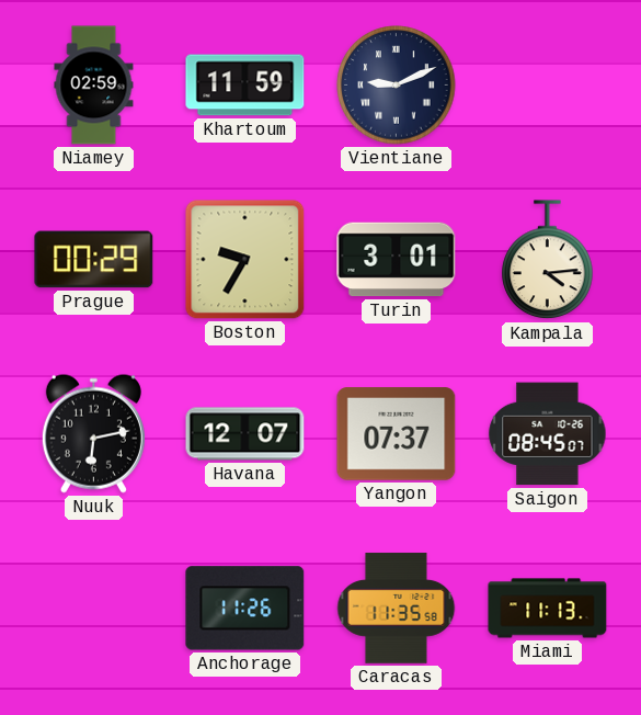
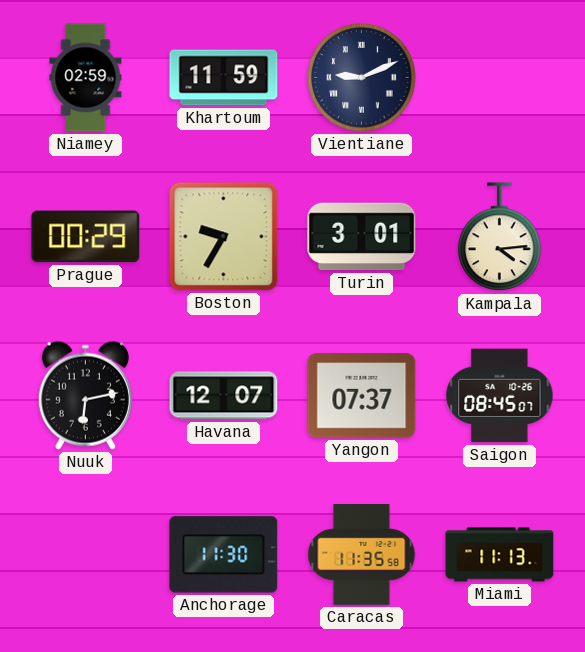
Anchorage: 11:26 -> 11:30 (224, 555)
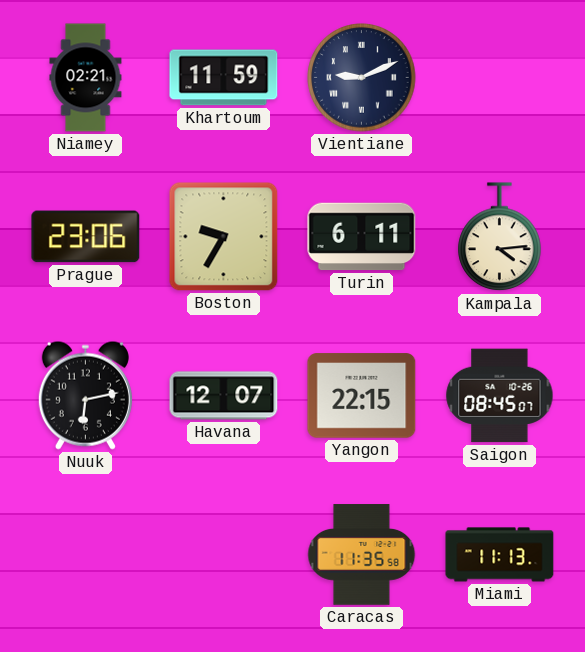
Niamey: 02:59 -> 02:21 (86, 78)
Prague: 00:29 -> 23:06 (86, 237)
Turin: 3:01 -> 6:11 (362, 237)
Yangon: 07:37 -> 22:15 (362, 396)
Anchorage: 11:30 -> none (224, 555)
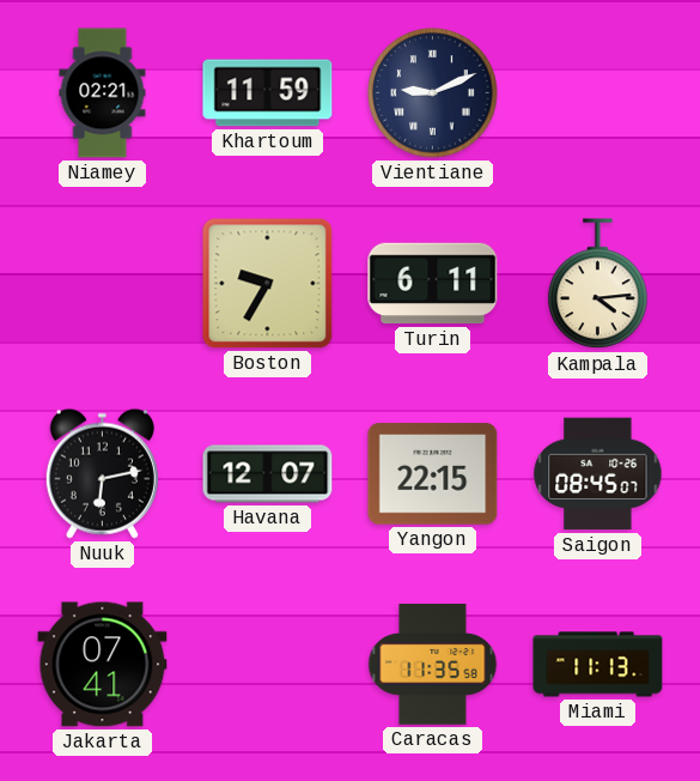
Prague: 23:06 -> none (86, 237)
Jakarta: none -> 07:41 (103, 665)
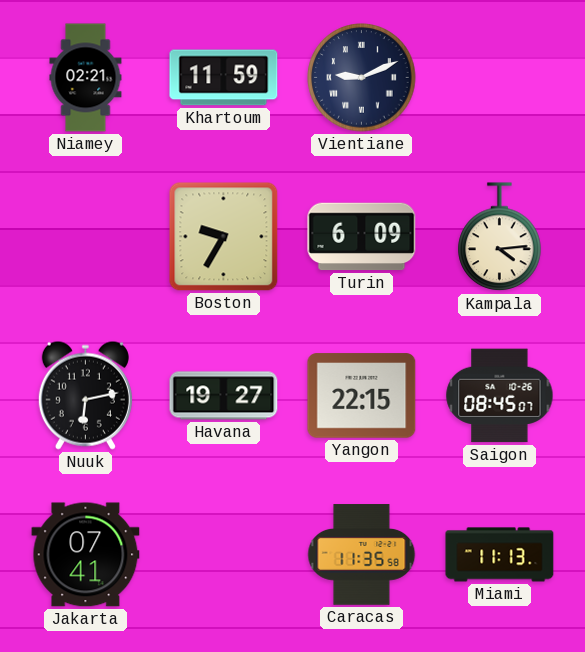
Turin: 6:11 -> 6:09 (362, 237)
Havana: 12:07 -> 19:27 (224, 396)
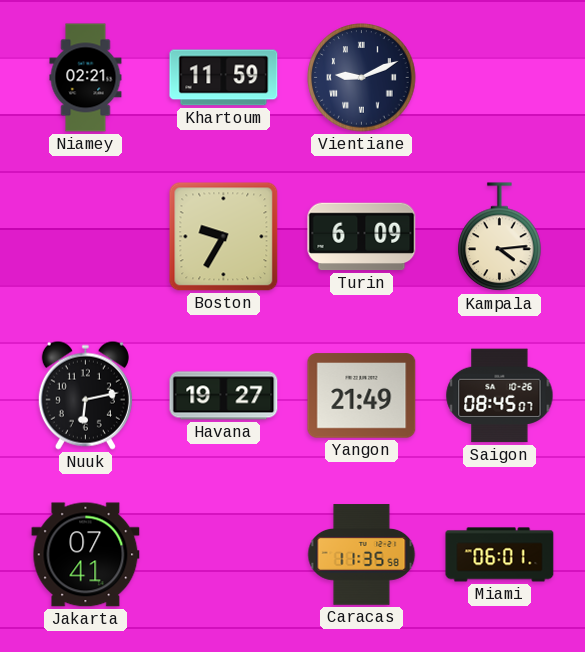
Yangon: 22:15 -> 21:49 (362, 396)
Miami: 11:13 -> 06:01 (500, 555)
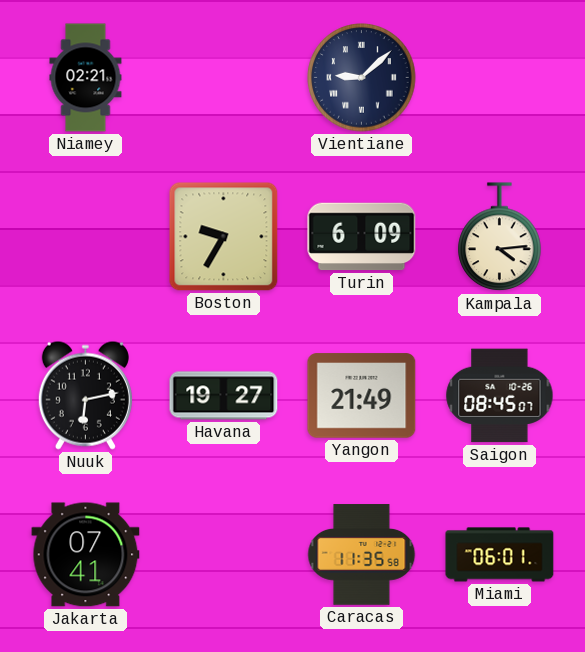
Khartoum: 11:59 -> none (224, 78)
Vientiane: 9:11 -> 9:08 (362, 78)
